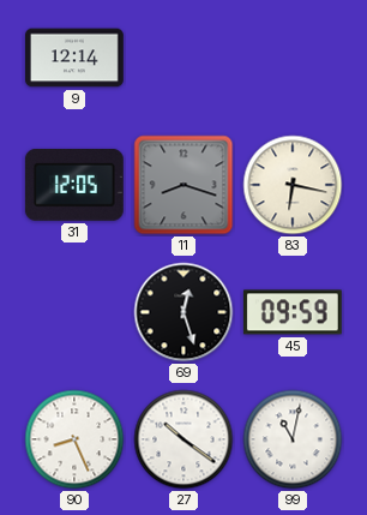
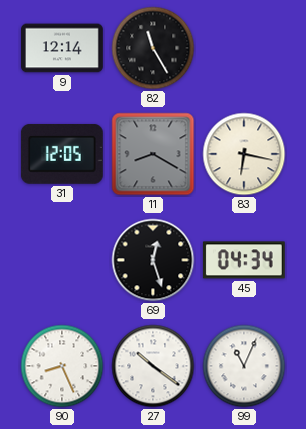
82: none -> 11:25 (153, 48)
11: 8:18 -> 8:20 (153, 154)
45: 09:59 -> 04:34 (244, 260)
99: 11:02 -> 11:04 (244, 366)
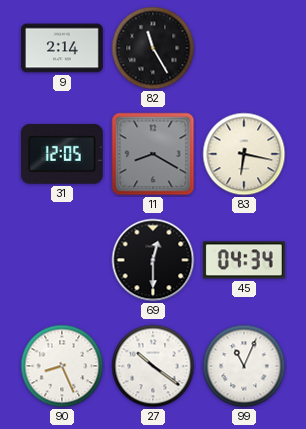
9: 12:14 -> 2:14 (63, 48)
69: 12:27 -> 12:30 (153, 260)
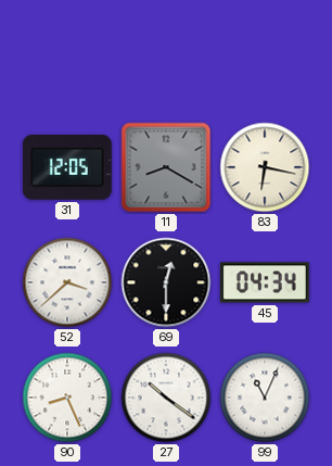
9: 2:14 -> none (63, 48)
82: 11:25 -> none (153, 48)
52: none -> 3:38 (67, 282)
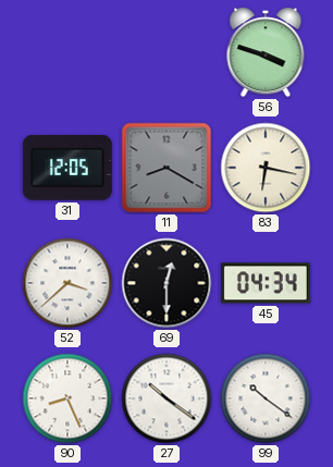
56: none -> 3:48 (266, 52)
99: 11:04 -> 10:21 (266, 398)
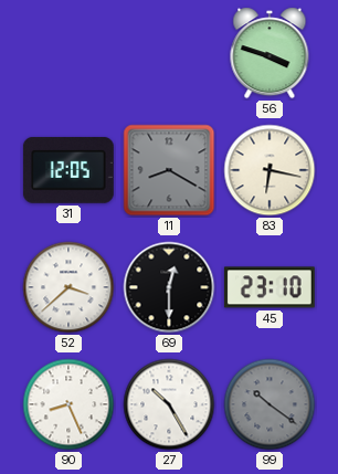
45: 04:34 -> 23:10 (270, 287)
27: 10:21 -> 10:25 (169, 404)
99 dial: white -> grey (270, 404)
